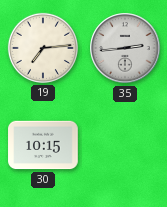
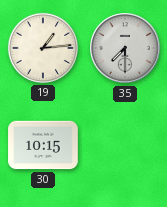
19: 7:14 -> 1:14 (43, 48)
35: 2:44 -> 7:30 (125, 48)
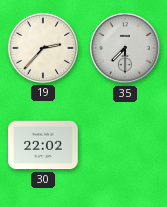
19: 1:14 -> 2:37 (43, 48)
30: 10:15 -> 22:02 (43, 145)
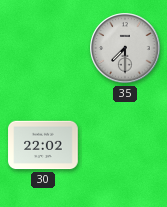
19: 2:37 -> none (43, 48)
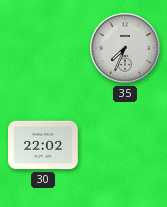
35: 7:30 -> 7:34 (125, 48)
